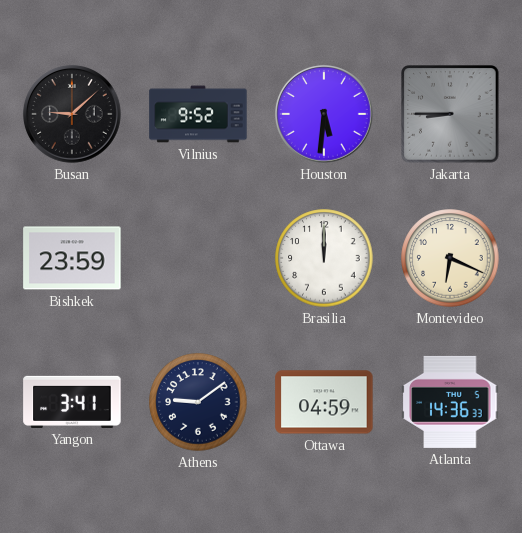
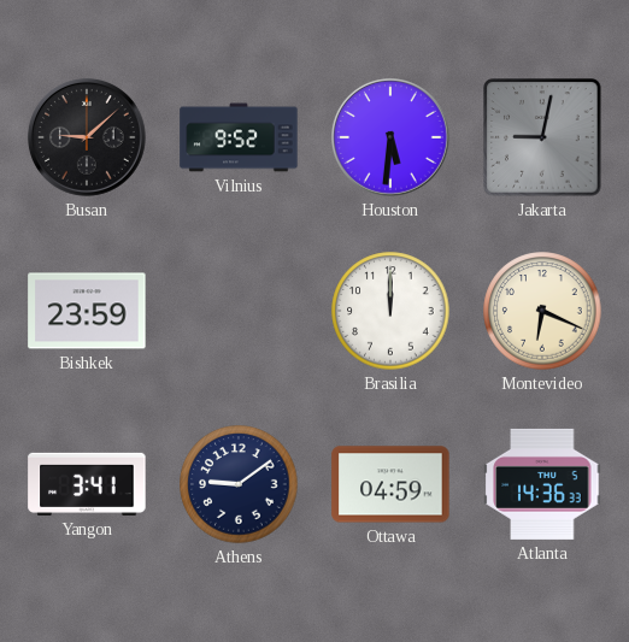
Jakarta: 8:45 -> 9:02 (542, 137)
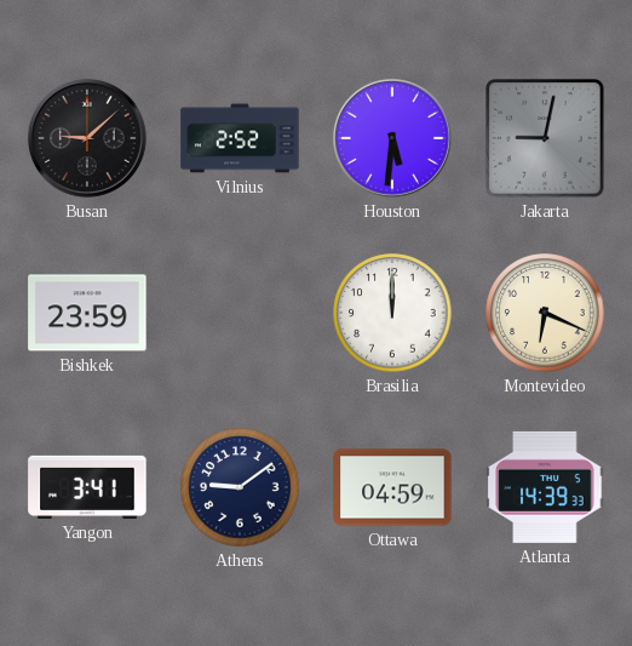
Vilnius: 9:52 -> 2:52 (240, 138)
Atlanta: 14:36 -> 14:39 (545, 487)
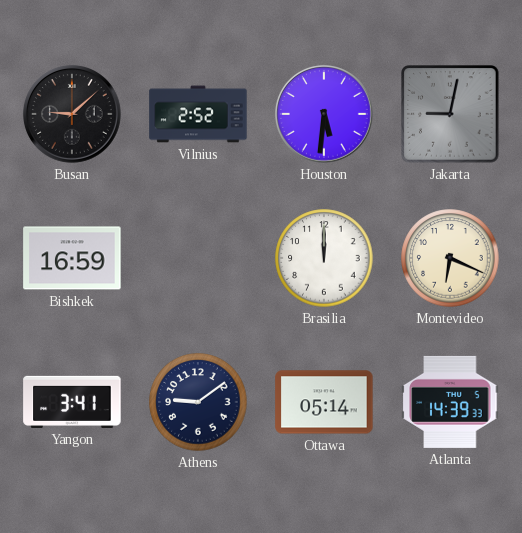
Bishkek: 23:59 -> 16:59 (72, 258)
Ottawa: 04:59 -> 05:14 (324, 402)
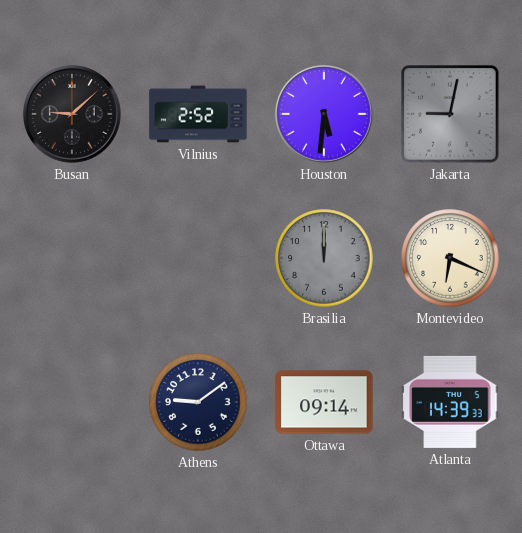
Bishkek: 16:59 -> none (72, 258)
Brasilia dial: white -> grey (324, 258)
Yangon: 3:41 -> none (72, 402)
Ottawa: 05:14 -> 09:14 (324, 402)
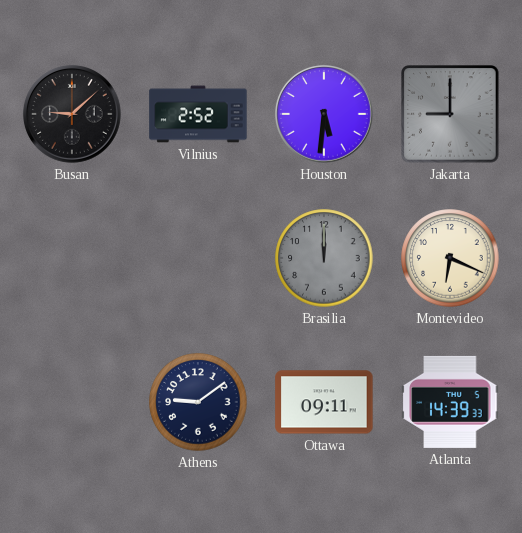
Jakarta: 9:02 -> 9:00 (450, 114)
Ottawa: 09:14 -> 09:11 (324, 402)
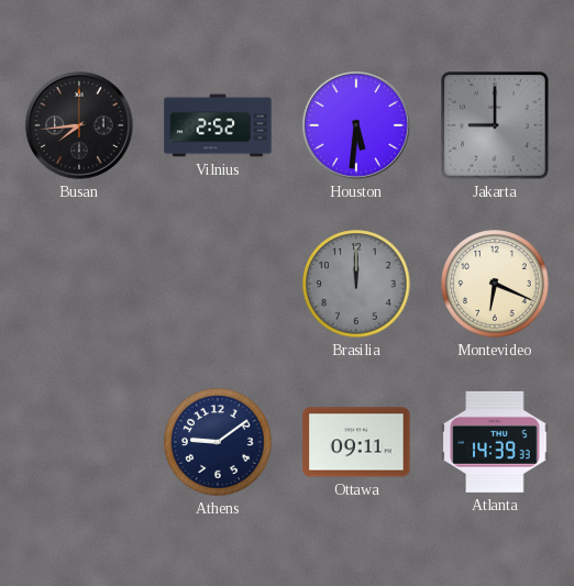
Busan: 9:08 -> 7:44 (80, 126)
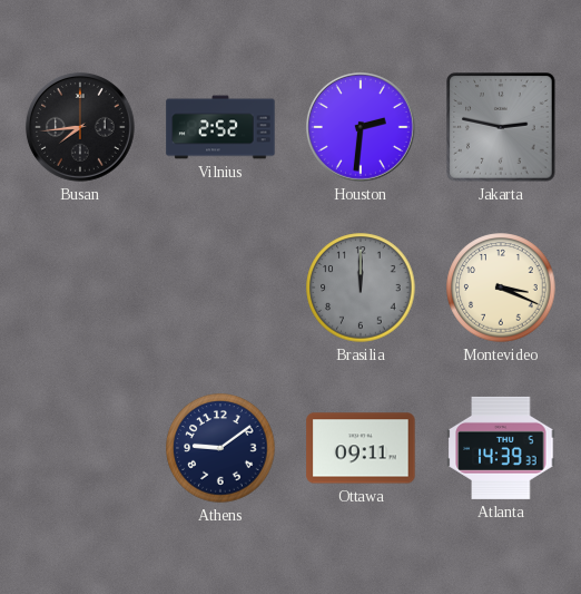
Houston: 5:31 -> 2:31 (362, 128)
Jakarta: 9:00 -> 2:47 (501, 127)
Montevideo: 6:19 -> 3:19 (501, 288)
